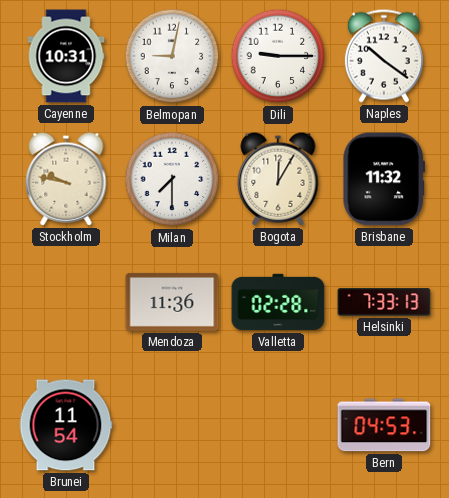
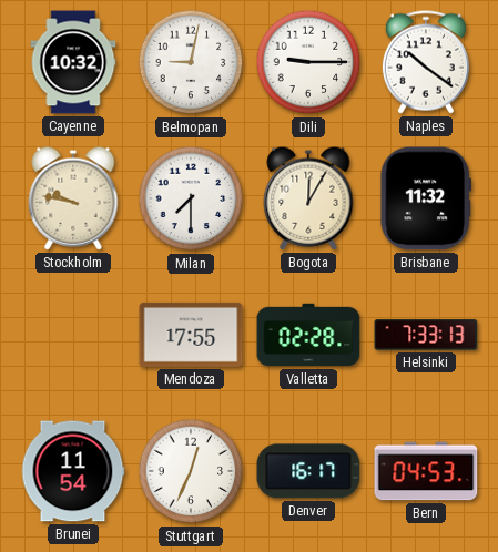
Cayenne: 10:31 -> 10:32 (73, 62)
Mendoza: 11:36 -> 17:55 (191, 335)
Stuttgart: none -> 12:34 (191, 471)
Denver: none -> 16:17 (308, 471)
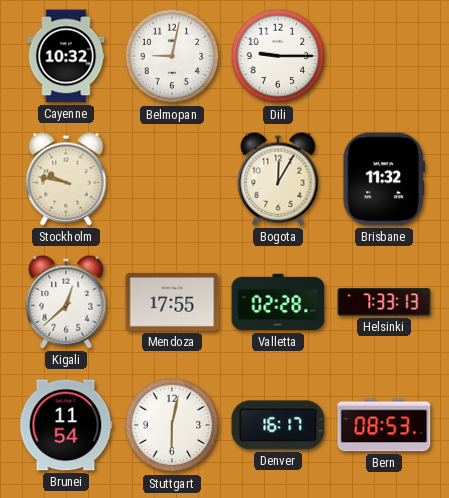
Naples: 10:21 -> none (426, 62)
Milan: 7:30 -> none (191, 198)
Kigali: none -> 12:38 (66, 302)
Stuttgart: 12:34 -> 6:02 (172, 425)
Bern: 04:53 -> 08:53 (384, 425)
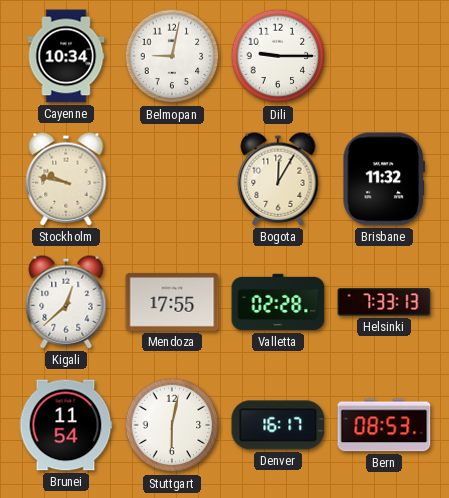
Cayenne: 10:32 -> 10:34 (66, 56)
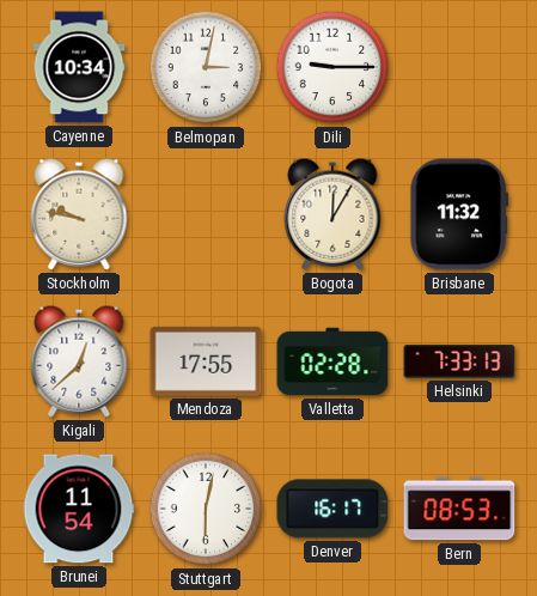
Belmopan: 9:02 -> 3:02 (206, 67)
